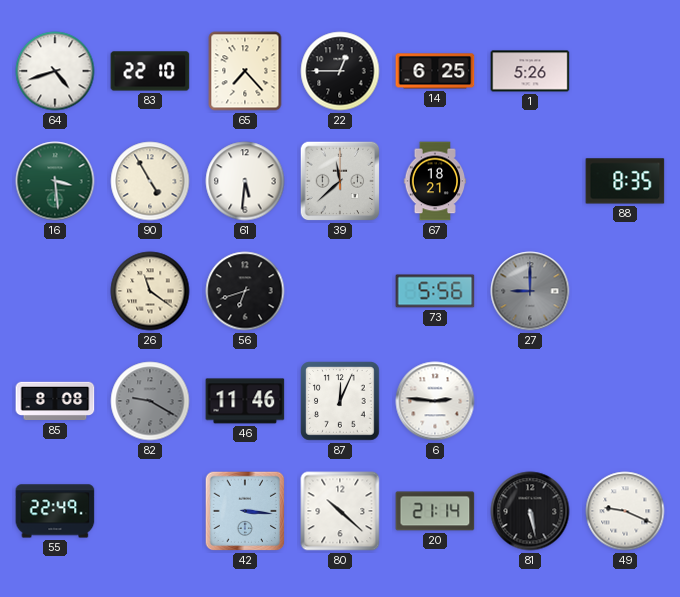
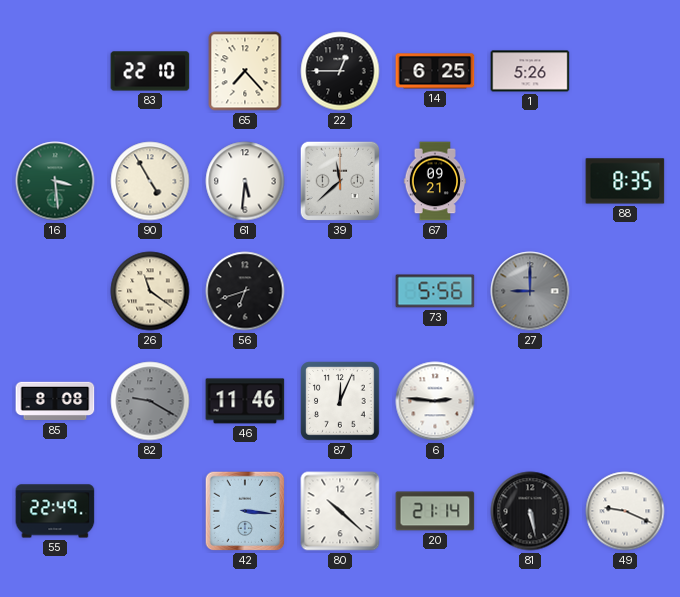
64: 4:42 -> none (55, 71)
67: 18:21 -> 09:21 (435, 181)
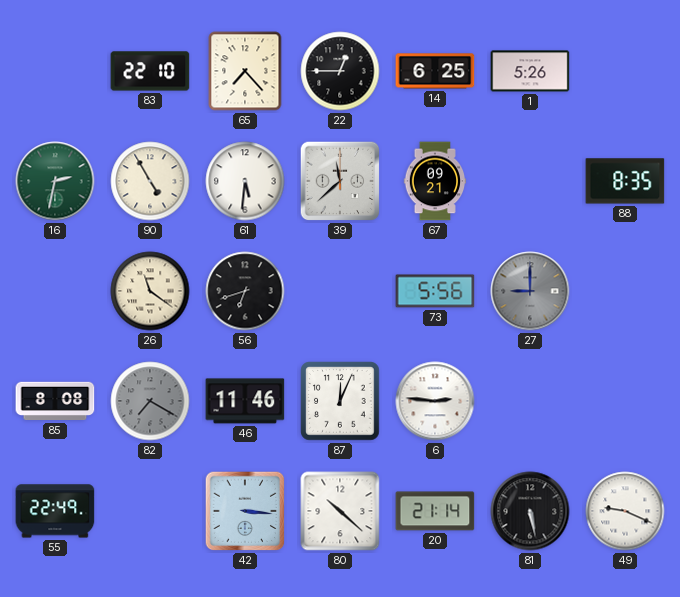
16: 3:29 -> 2:32 (55, 181)
82: 9:20 -> 7:20 (150, 401)
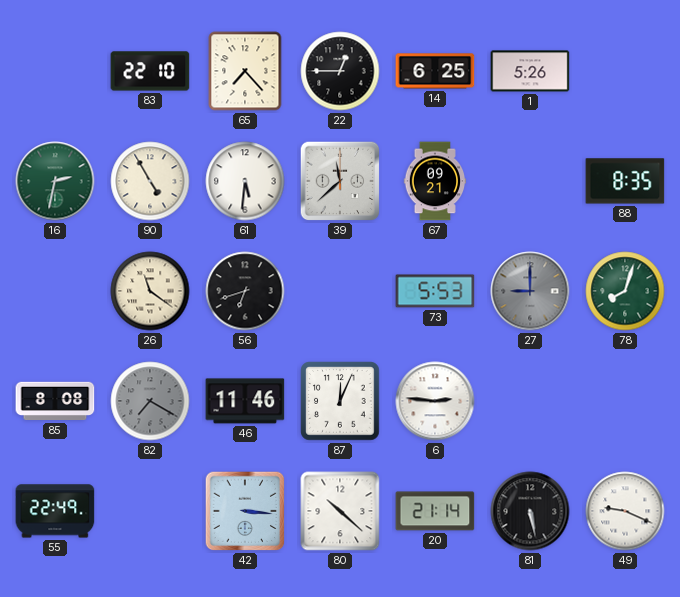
73: 5:56 -> 5:53 (435, 291)
78: none -> 8:03 (625, 291)
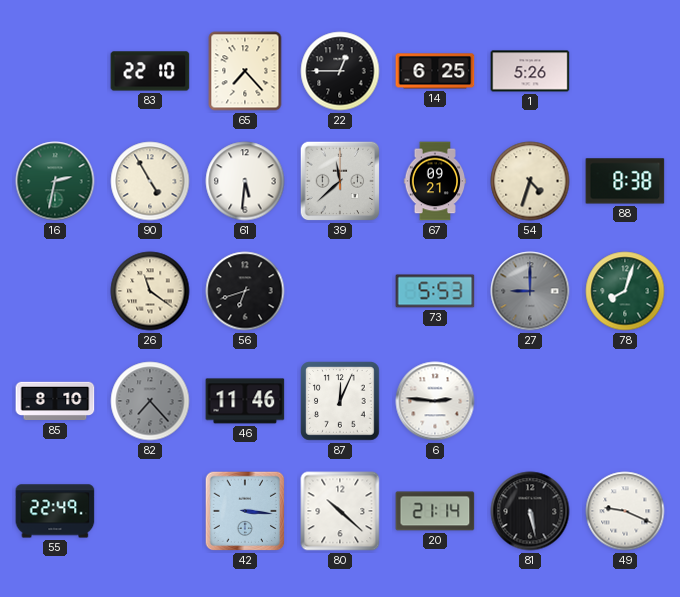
54: none -> 4:33 (530, 181)
88: 8:35 -> 8:38 (625, 181)
85: 8:08 -> 8:10 (55, 401)
82: 7:20 -> 7:23 (150, 401)
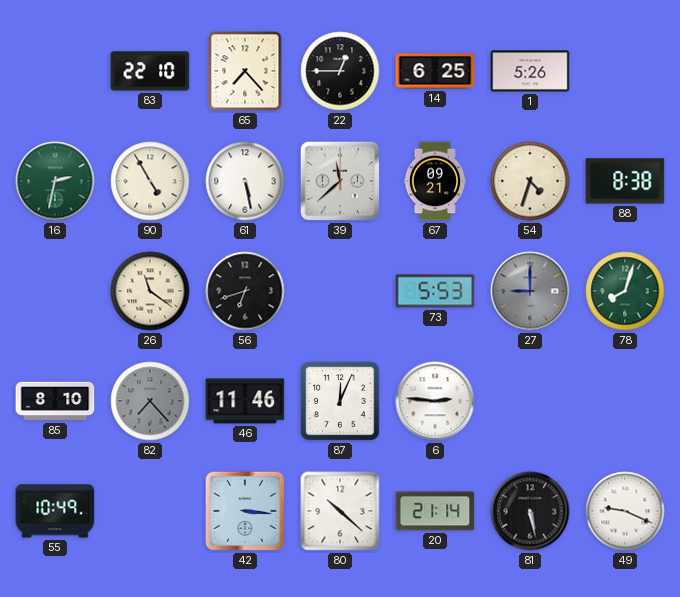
61: 5:31 -> 5:28 (245, 181)
55: 22:49 -> 10:49 (55, 511)
